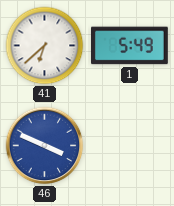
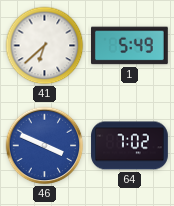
64: none -> 7:02 (130, 146)
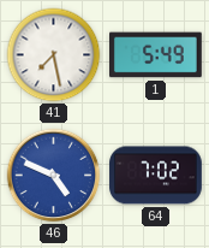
41: 6:38 -> 7:28 (54, 55)
46: 3:49 -> 4:49 (54, 176)
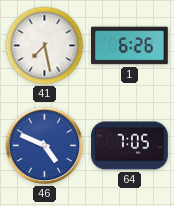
1: 5:49 -> 6:26 (130, 46)
64: 7:02 -> 7:05 (130, 146)
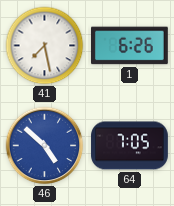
46: 4:49 -> 4:52 (45, 146)
